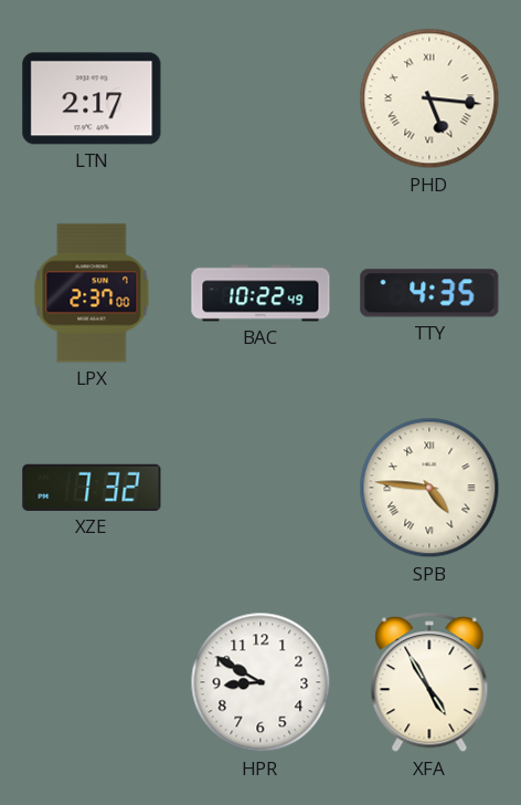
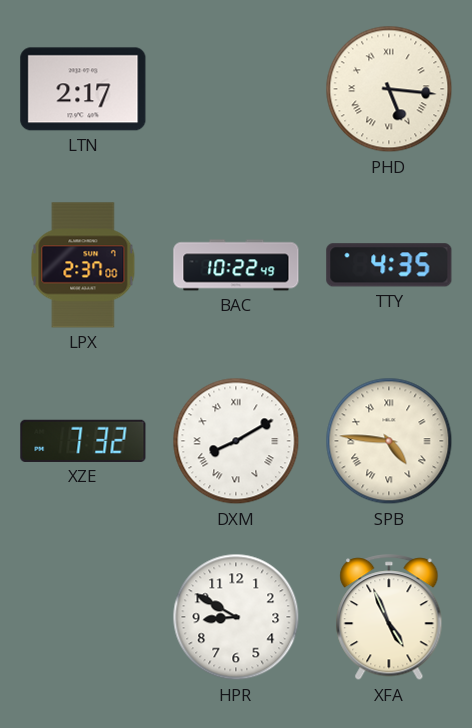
DXM: none -> 8:10 (236, 441)
XFA: 4:55 -> 4:56 (389, 618)
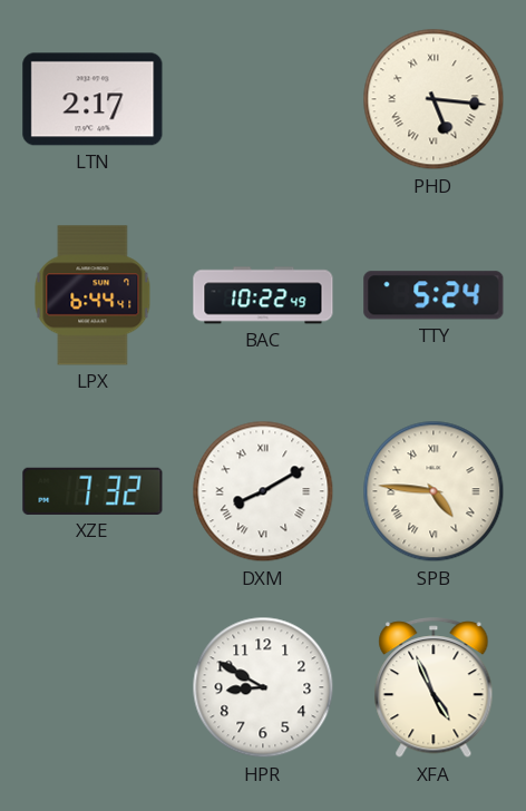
LPX: 2:37 -> 6:44 (92, 295)
TTY: 4:35 -> 5:24 (434, 295)
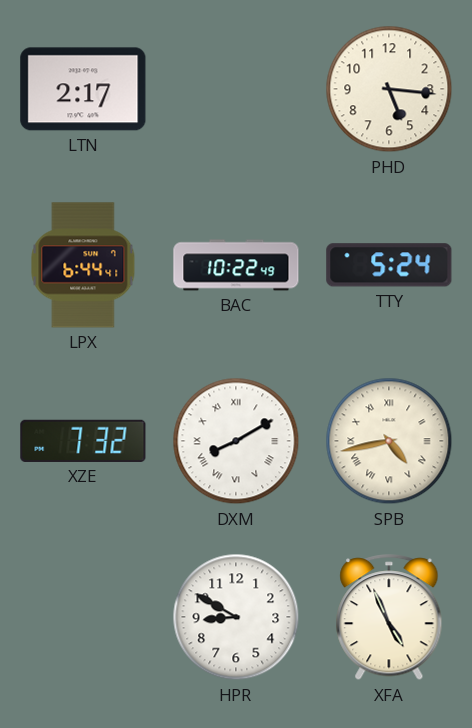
PHD numerals: Roman -> Arabic (389, 89)
SPB: 4:46 -> 4:43 (389, 441)
